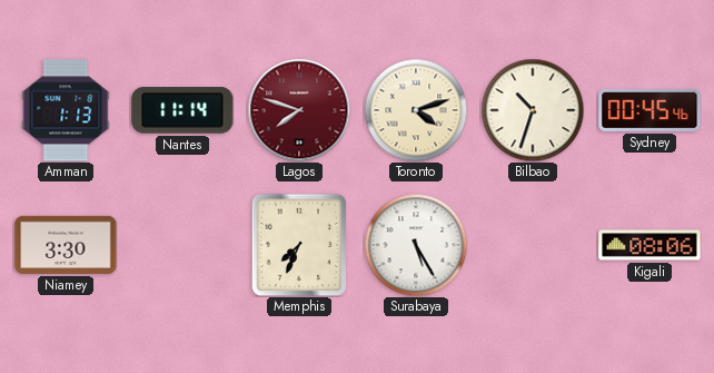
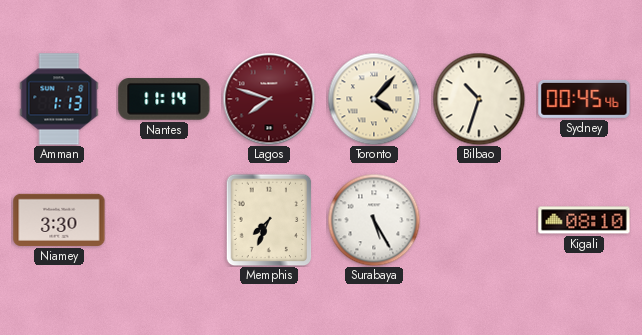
Toronto: 4:12 -> 4:07 (374, 99)
Kigali: 08:06 -> 08:10 (584, 220)
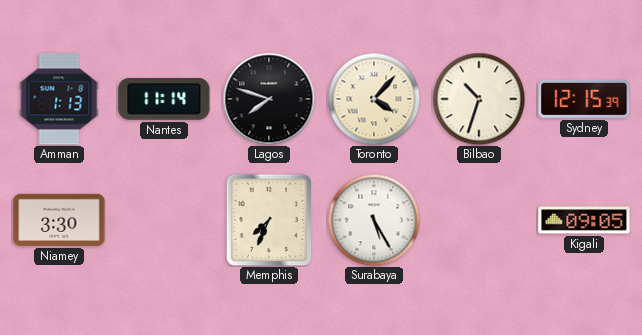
Lagos dial: burgundy -> black (269, 99)
Sydney: 00:45 -> 12:15 (584, 99)
Kigali: 08:10 -> 09:05 (584, 220)
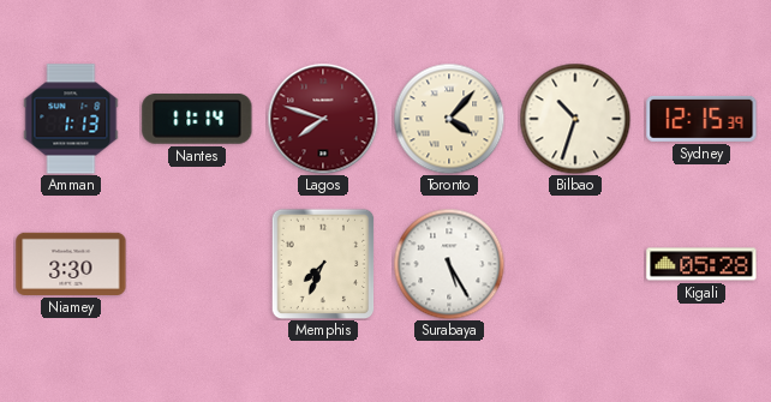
Lagos dial: black -> burgundy (323, 119)
Kigali: 09:05 -> 05:28 (701, 264)
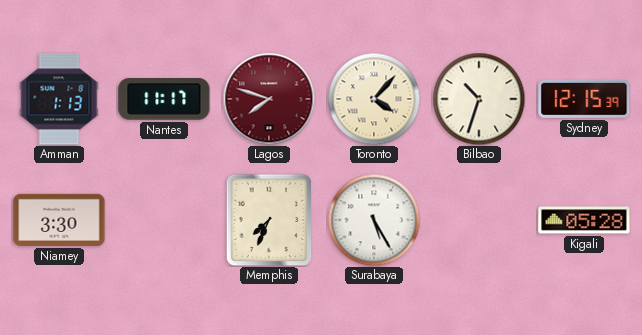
Nantes: 11:14 -> 11:17 (164, 100)
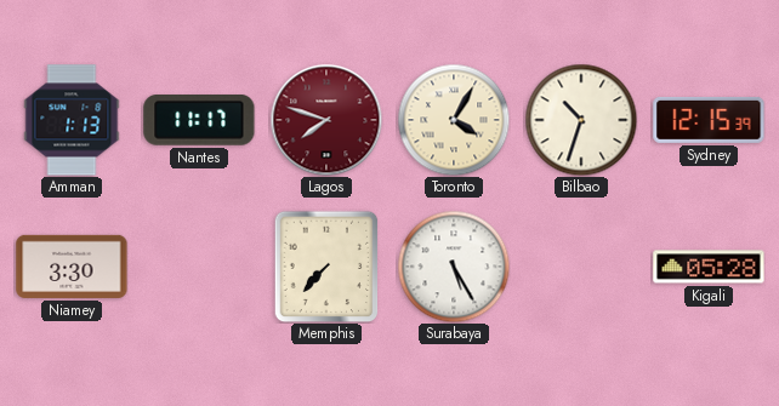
Toronto: 4:07 -> 4:05 (454, 120)
Memphis: 7:34 -> 7:37 (326, 267)
